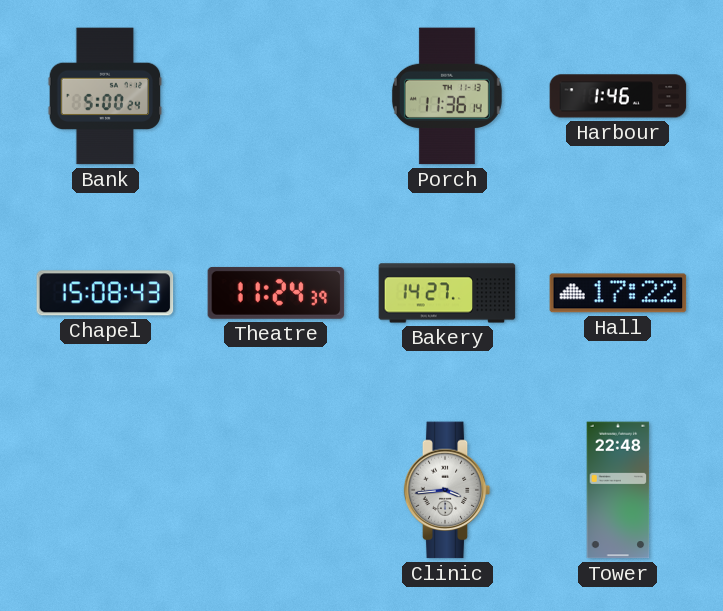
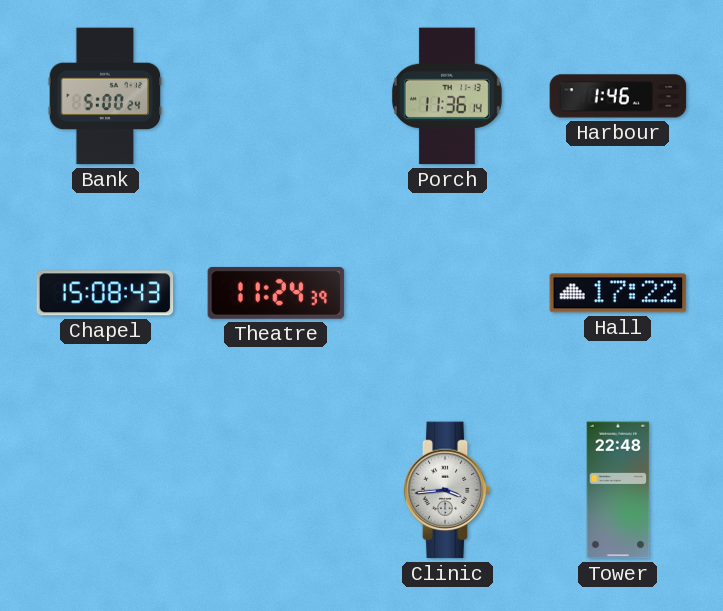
Bakery: 14:27 -> none (447, 293)
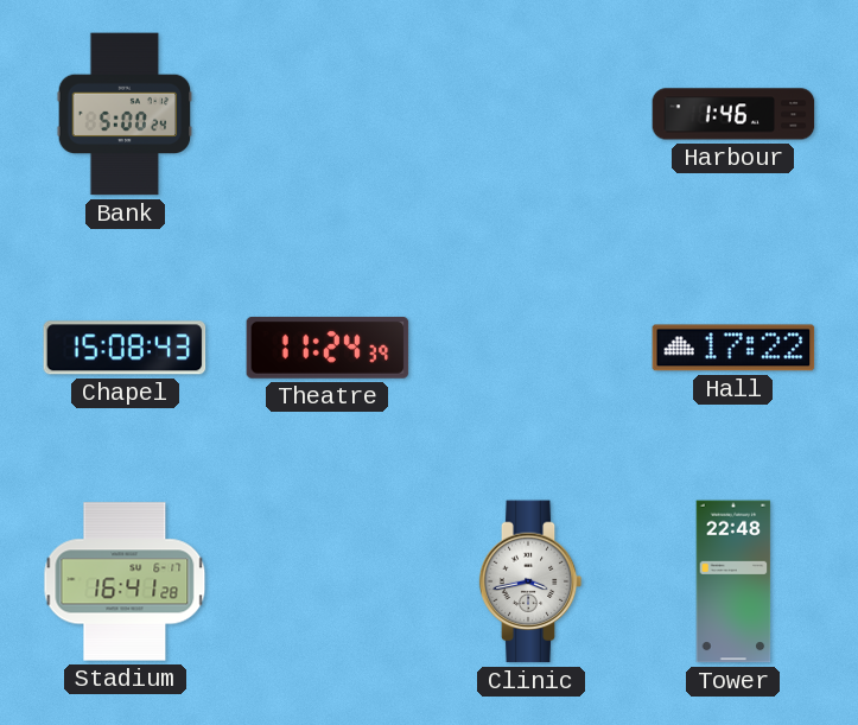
Porch: 11:36 -> none (447, 96)
Stadium: none -> 16:41 (125, 581)
Clinic: 3:44 -> 3:43 (530, 581)
